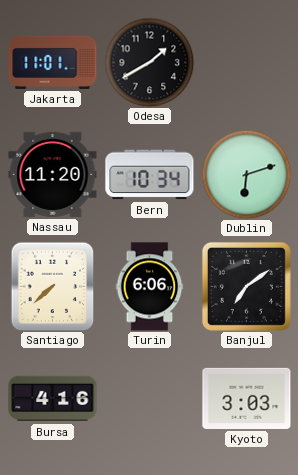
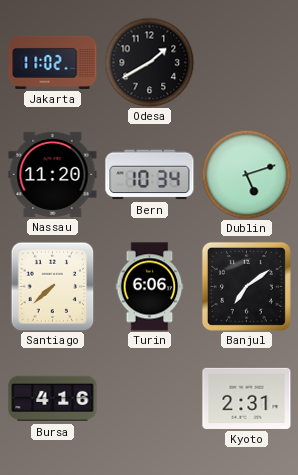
Jakarta: 11:01 -> 11:02 (53, 62)
Dublin: 6:12 -> 5:12 (246, 174)
Kyoto: 3:03 -> 2:31 (247, 398)
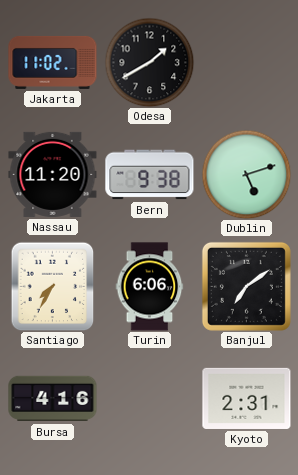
Bern: 10:34 -> 9:38 (150, 175)
Santiago: 7:38 -> 7:35 (53, 286)
